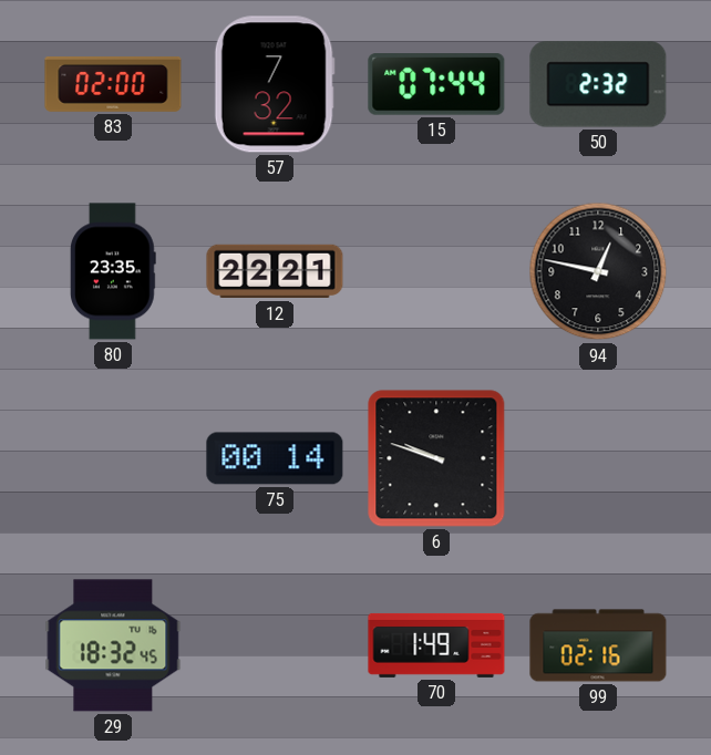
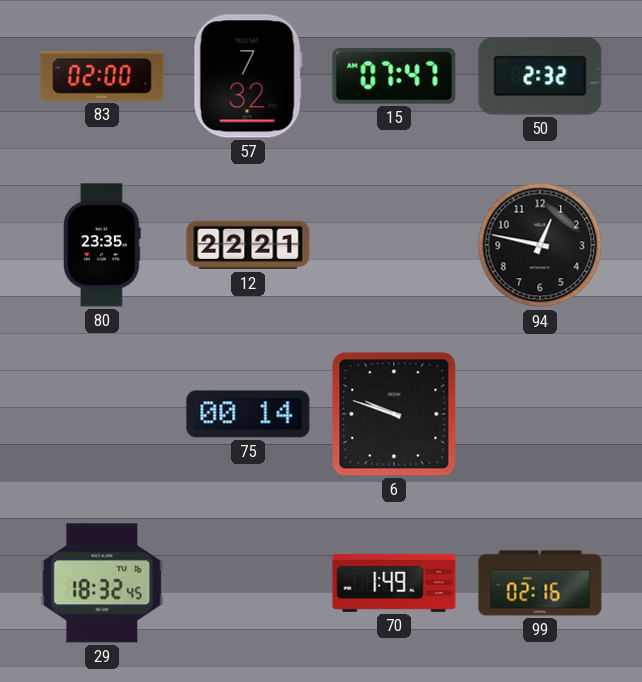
15: 07:44 -> 07:47 (394, 77)
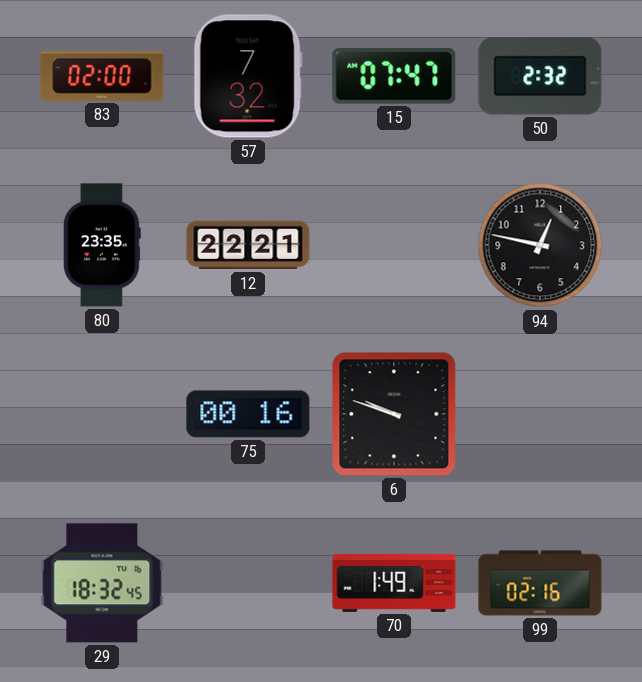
75: 00:14 -> 00:16 (248, 414)
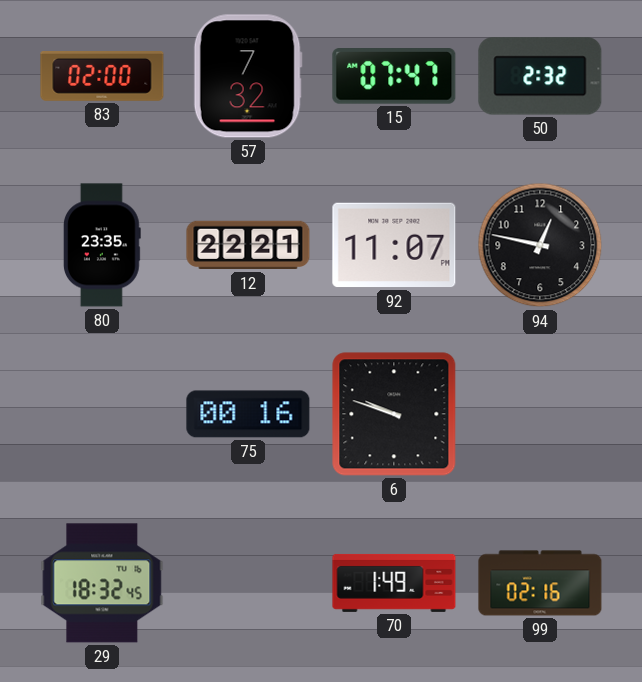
92: none -> 11:07 (394, 245)
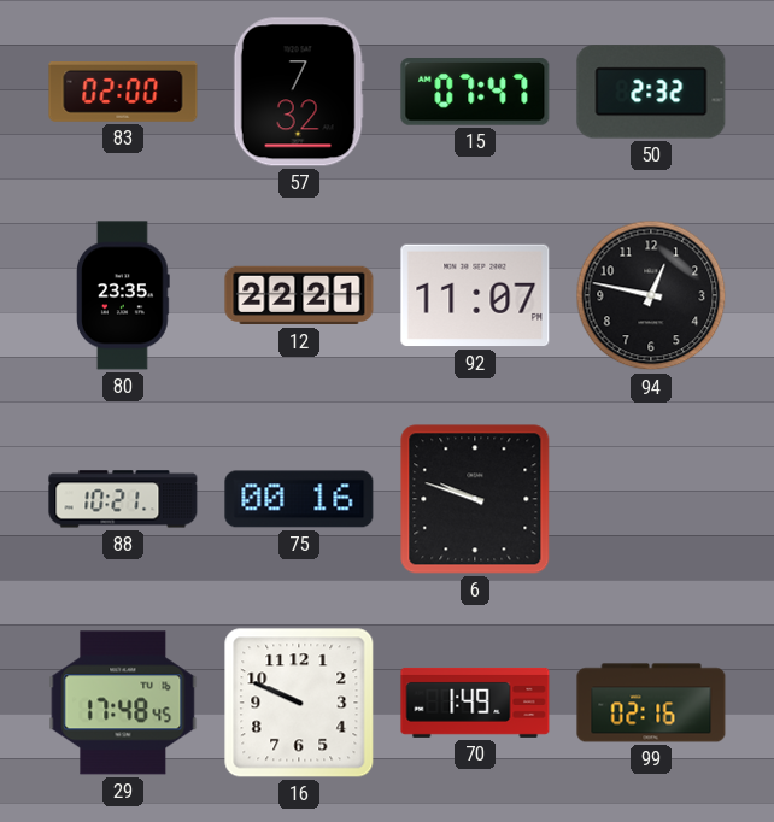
88: none -> 10:21 (123, 499)
29: 18:32 -> 17:48 (123, 703)
16: none -> 9:49 (299, 703)
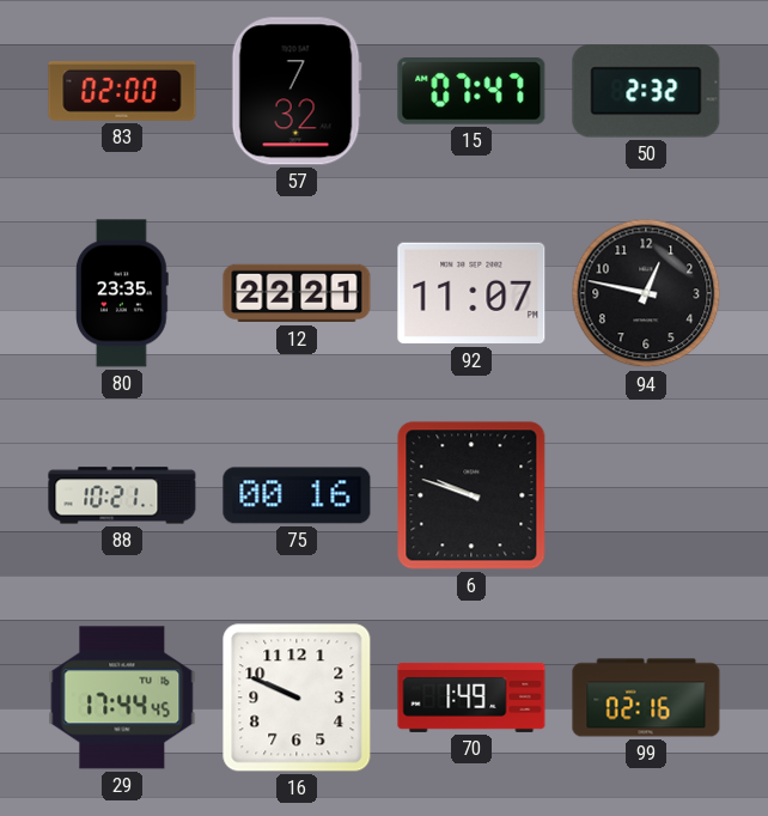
29: 17:48 -> 17:44 (122, 698)
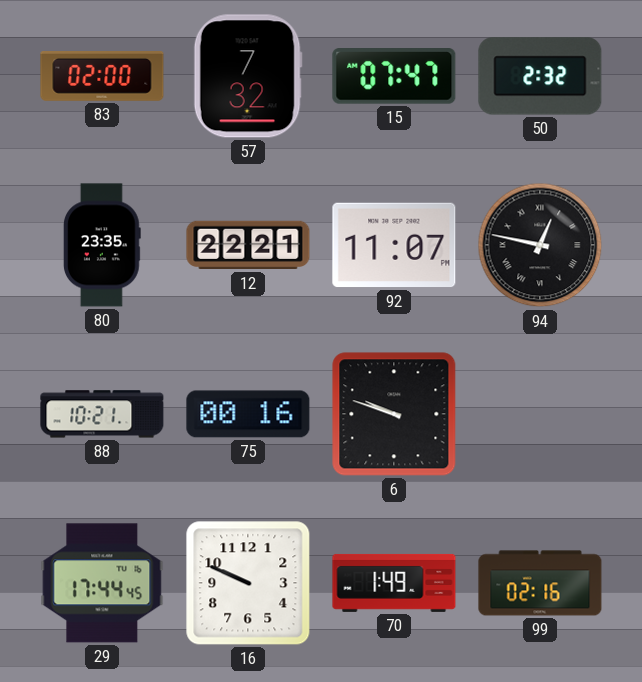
94 numerals: Arabic -> Roman (540, 245)
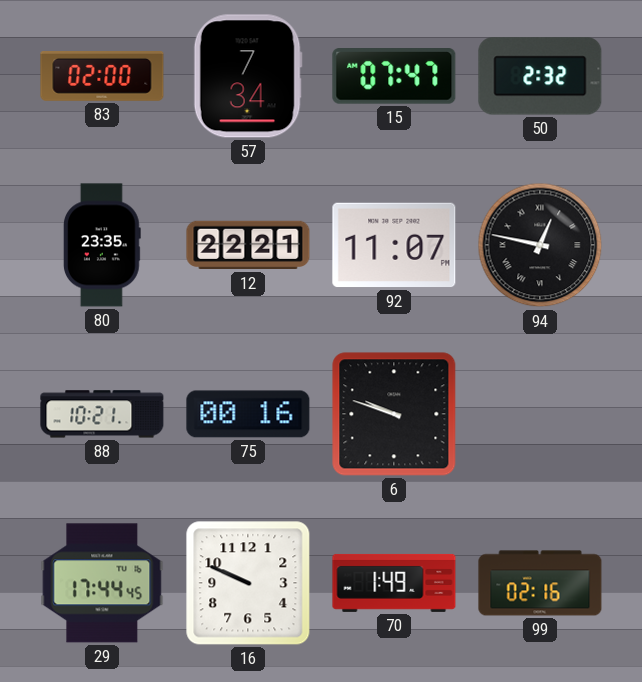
57: 7:32 -> 7:34 (248, 76)
